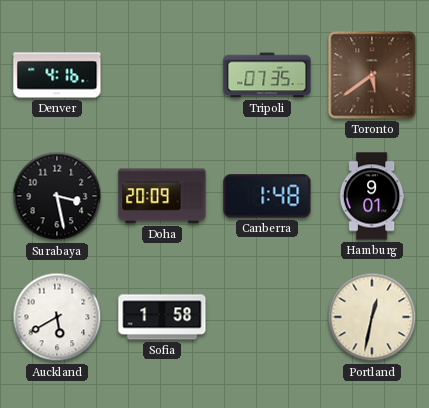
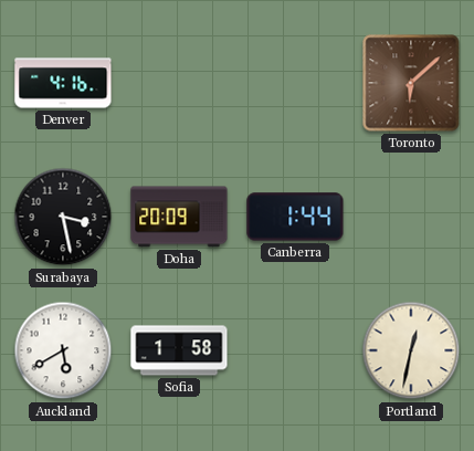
Tripoli: 07:35 -> none (267, 75)
Toronto: 5:39 -> 6:08 (411, 83)
Canberra: 1:48 -> 1:44 (295, 217)
Hamburg: 9:01 -> none (372, 196)
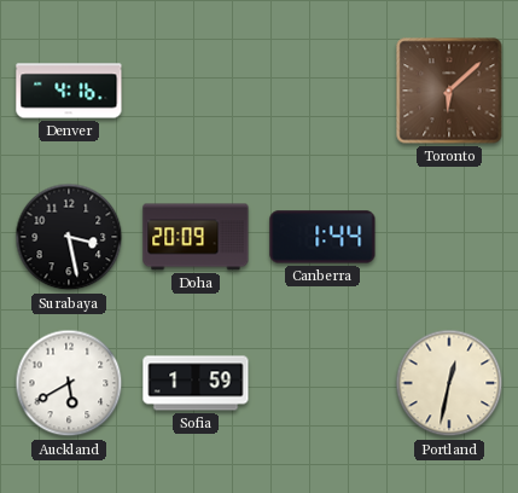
Sofia: 1:58 -> 1:59 (196, 383)
